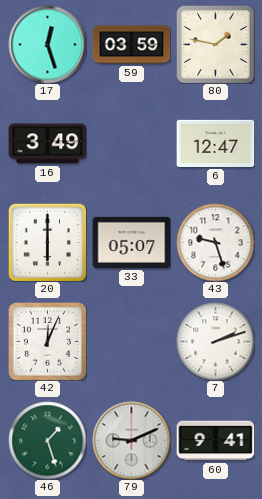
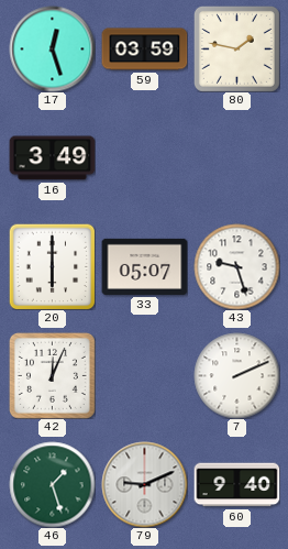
6: 12:47 -> none (215, 143)
7: 2:12 -> 2:11 (236, 375)
60: 9:41 -> 9:40 (236, 485)
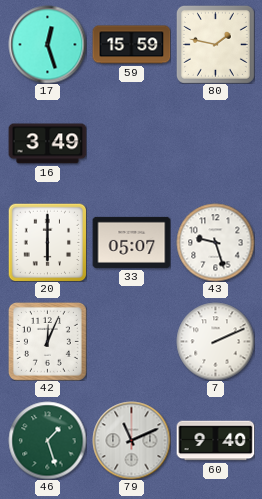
59: 03:59 -> 15:59 (131, 45)
79: 9:11 -> 11:11 (131, 440)
